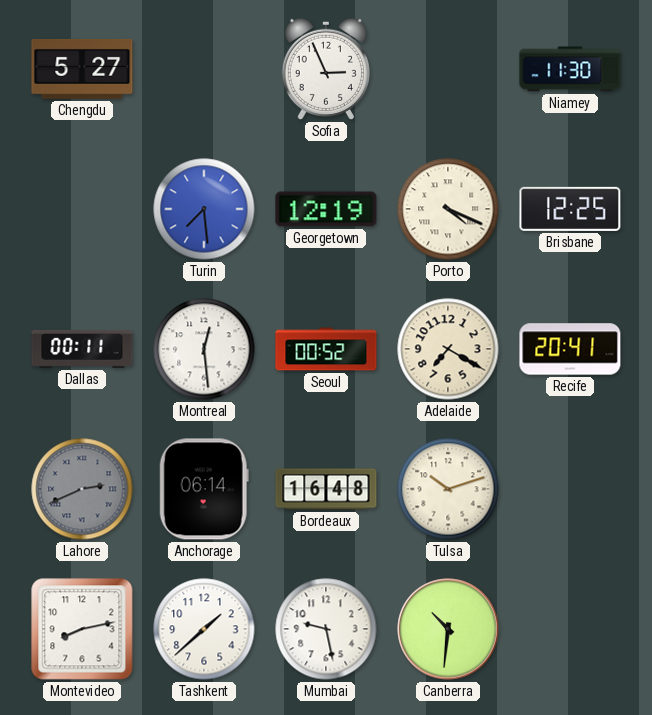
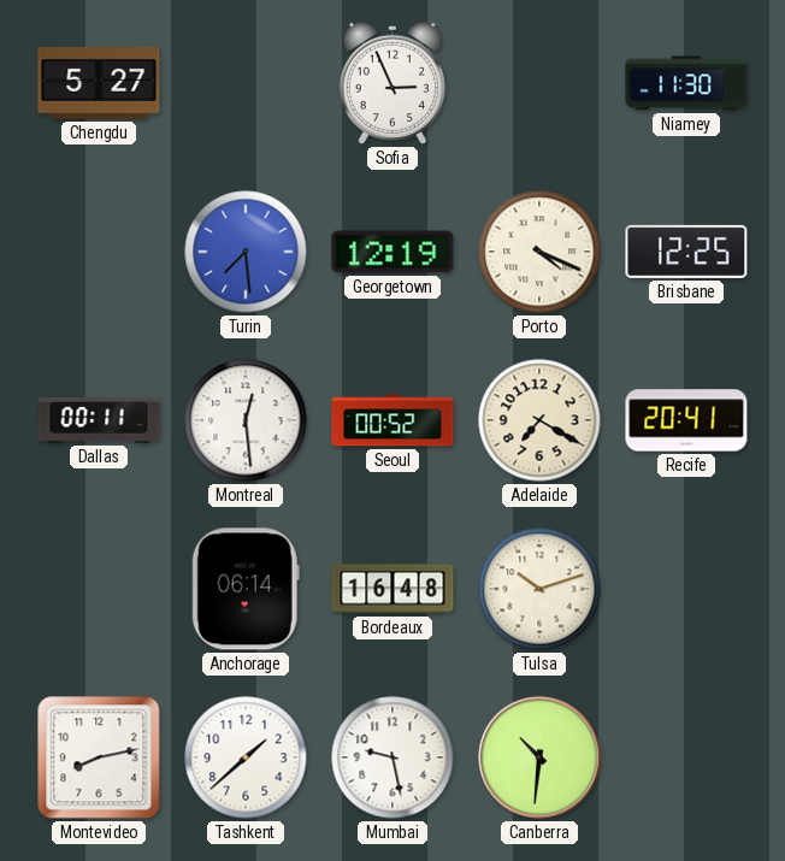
Lahore: 2:41 -> none (82, 489)
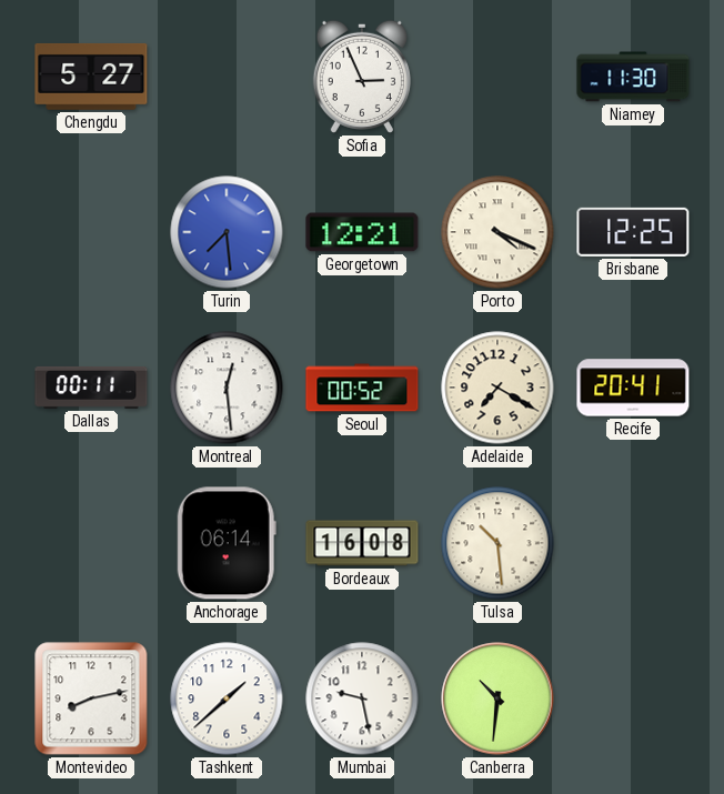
Georgetown: 12:19 -> 12:21 (362, 232)
Bordeaux: 16:48 -> 16:08 (362, 543)
Tulsa: 10:12 -> 10:29 (497, 543)
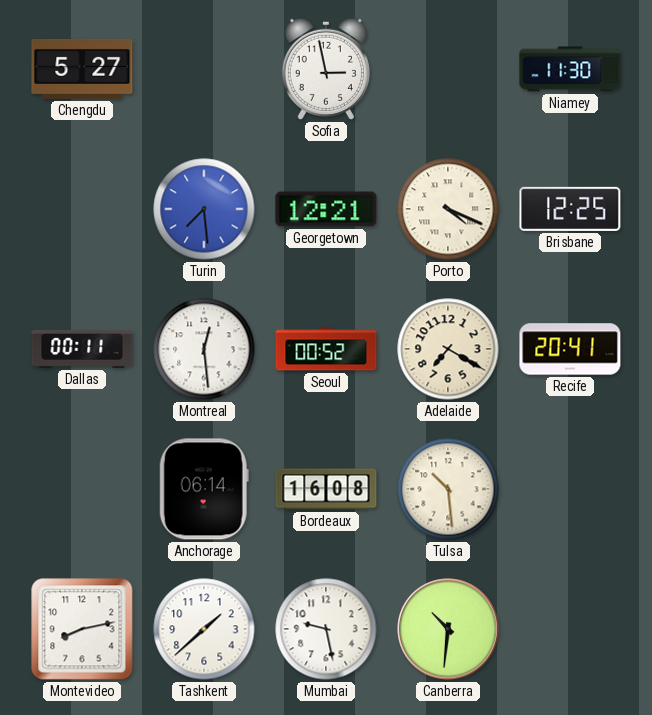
Sofia: 2:56 -> 2:58 (326, 69)
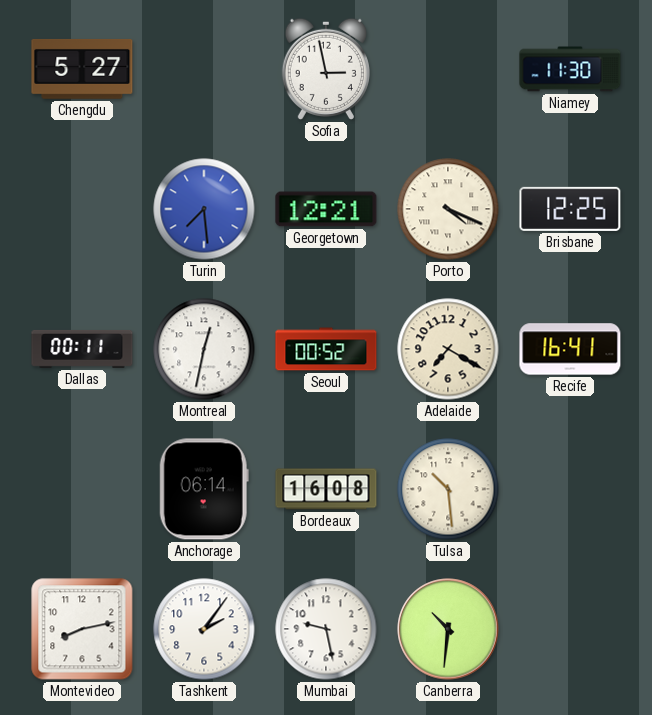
Montreal: 12:29 -> 12:32 (204, 349)
Recife: 20:41 -> 16:41 (570, 349)
Tashkent: 1:38 -> 2:06 (204, 629)
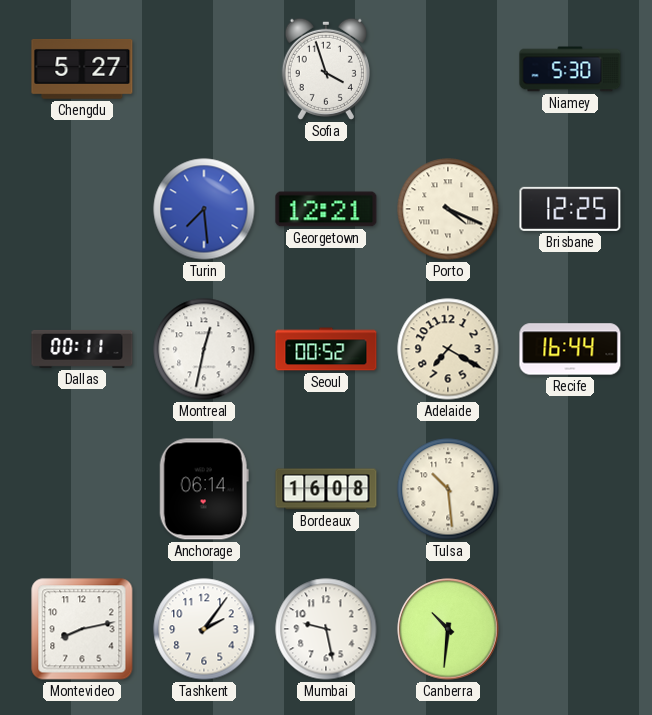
Sofia: 2:58 -> 3:57 (326, 69)
Niamey: 11:30 -> 5:30 (570, 69)
Recife: 16:41 -> 16:44 (570, 349)
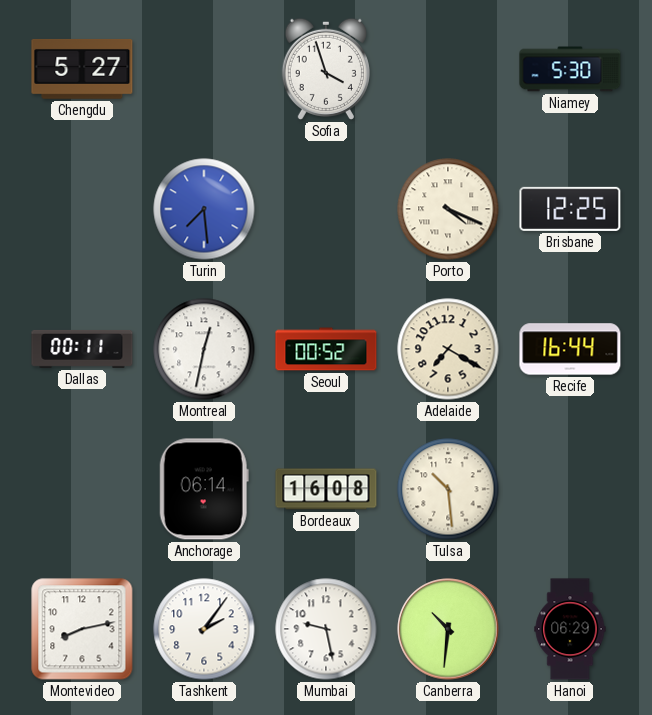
Georgetown: 12:21 -> none (326, 209)
Hanoi: none -> 06:29 (570, 629)
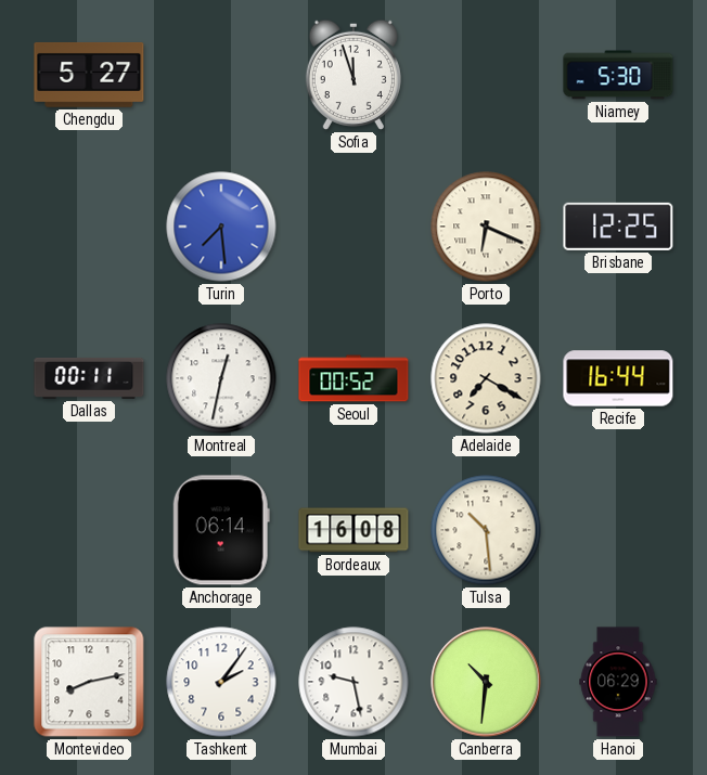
Sofia: 3:57 -> 11:57 (353, 75)
Porto: 4:19 -> 6:19 (486, 227)
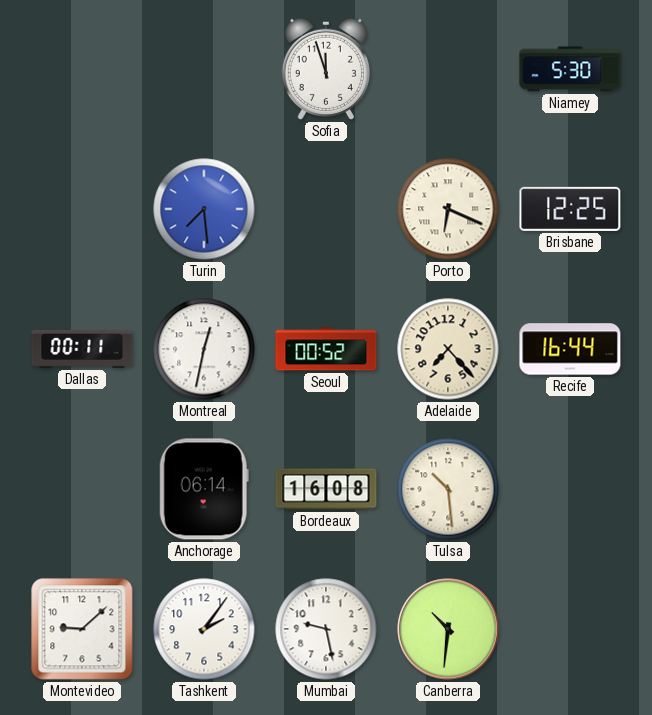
Chengdu: 5:27 -> none (89, 75)
Adelaide: 7:20 -> 7:23 (448, 349)
Montevideo: 8:13 -> 9:08 (82, 629)
Hanoi: 06:29 -> none (618, 682)
